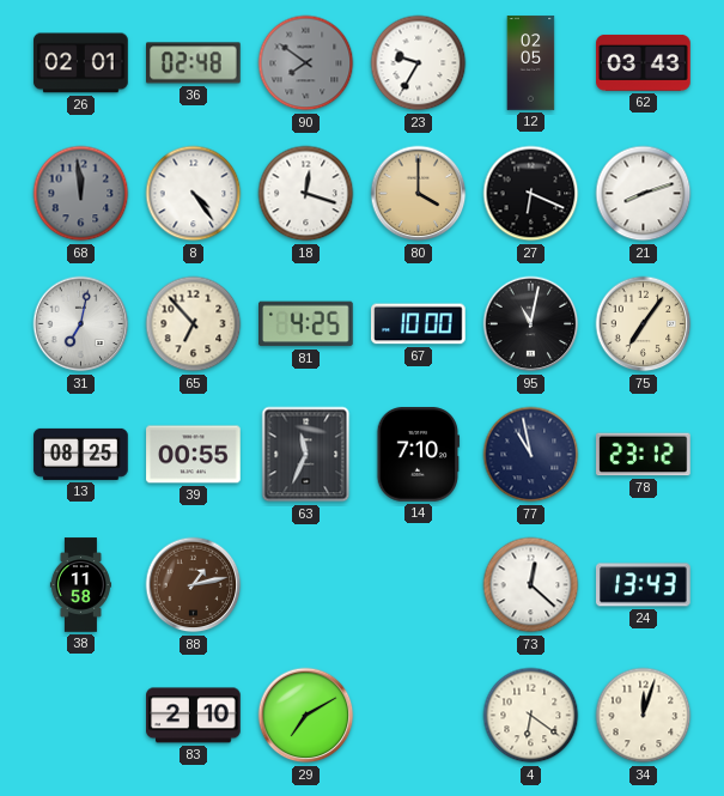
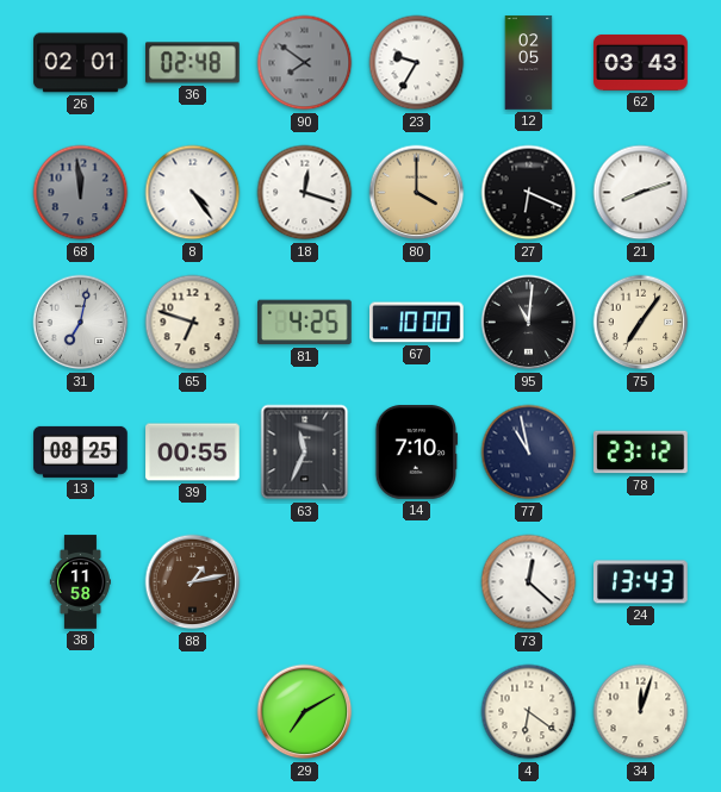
65: 6:53 -> 6:48 (193, 323)
95: 11:02 -> 11:01 (529, 323)
83: 2:10 -> none (194, 716)
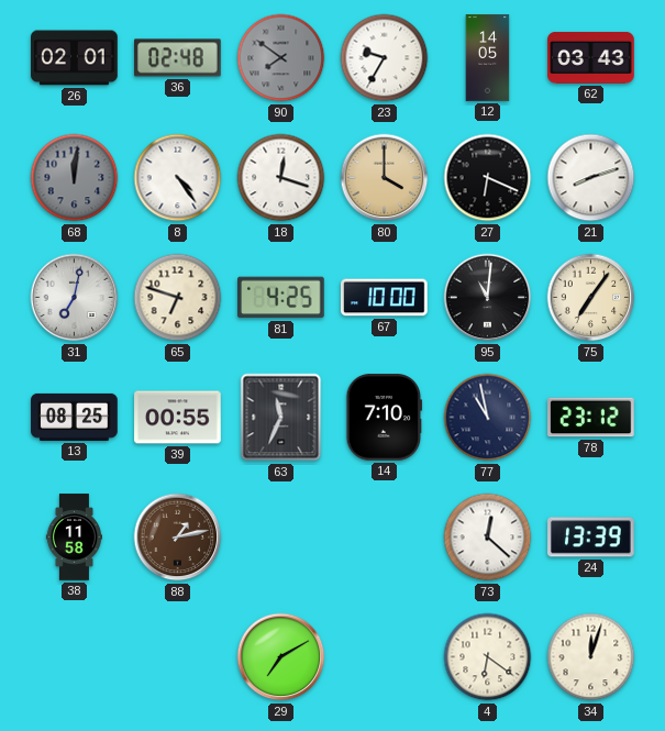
12: 02:05 -> 14:05 (488, 58)
68: 11:59 -> 12:01 (75, 178)
24: 13:43 -> 13:39 (591, 538)
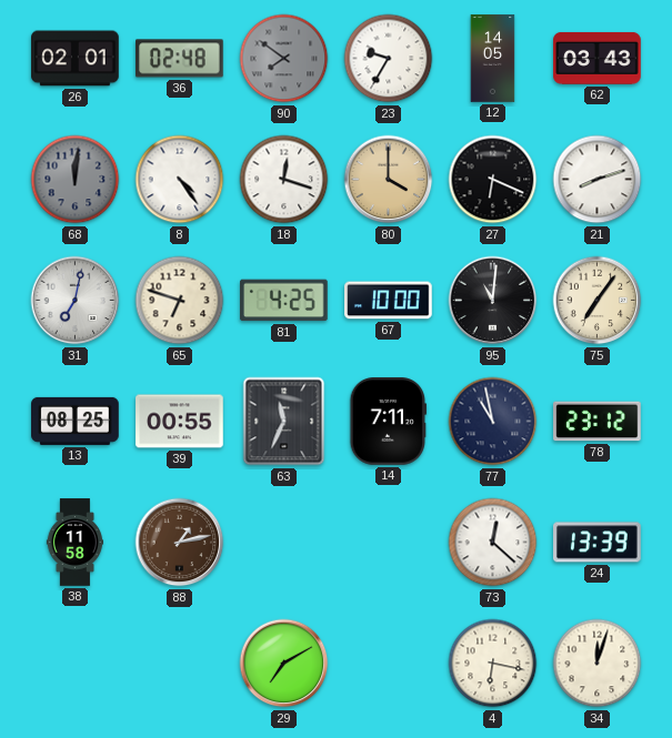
14: 7:10 -> 7:11 (389, 422)
4: 6:21 -> 6:17 (493, 664)
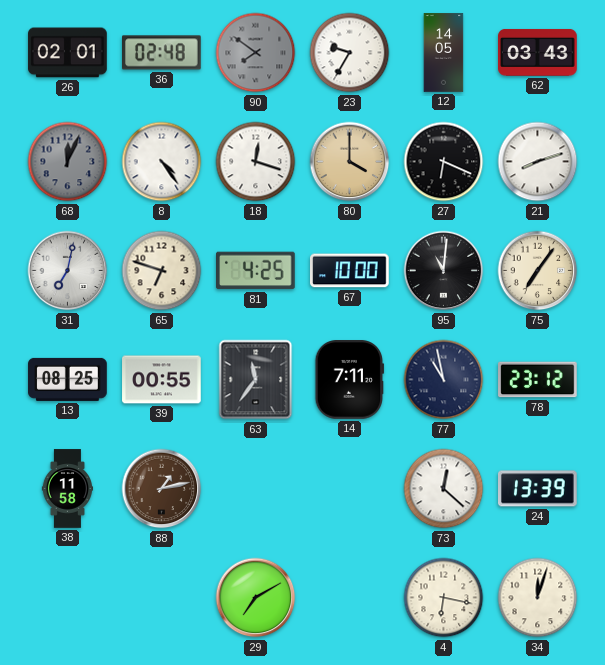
68: 12:01 -> 12:04 (68, 162)
63: 11:34 -> 11:36 (256, 380)
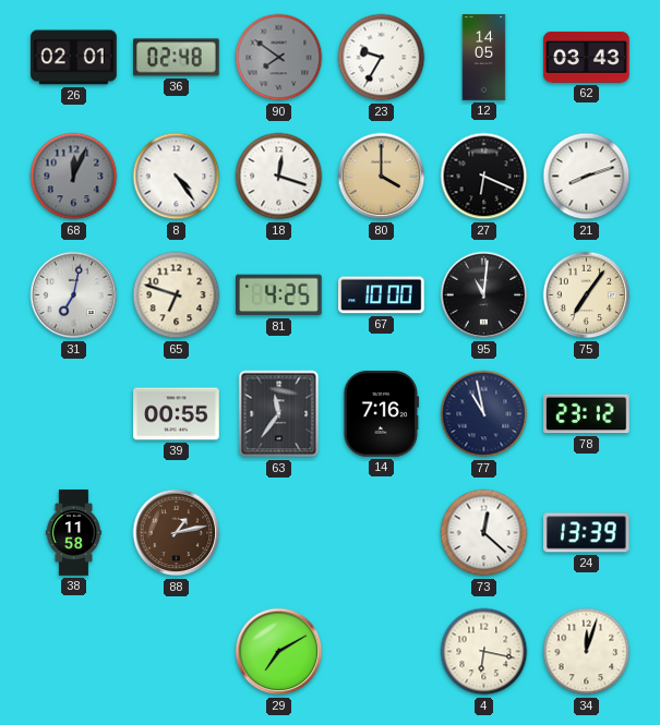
13: 08:25 -> none (68, 379)
14: 7:11 -> 7:16 (382, 414)
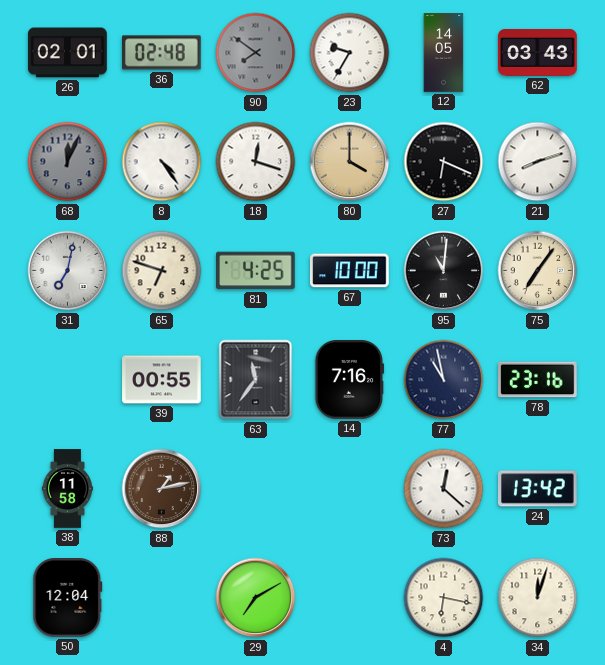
78: 23:12 -> 23:16 (538, 380)
24: 13:39 -> 13:42 (538, 489)
50: none -> 12:04 (68, 598)
